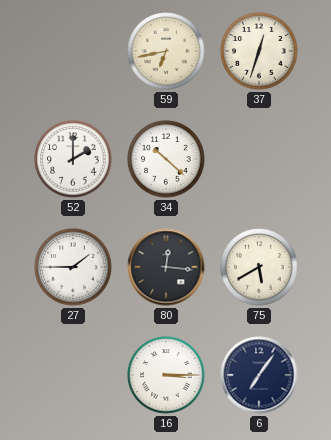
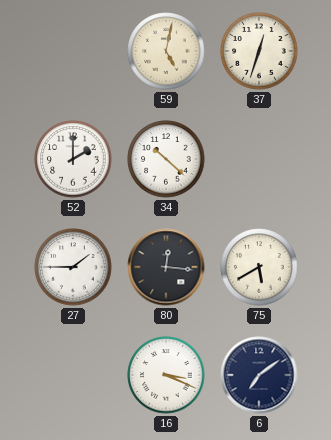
59: 6:43 -> 5:02 (166, 51)
16: 3:15 -> 3:19 (166, 375)
6: 7:06 -> 7:09 (259, 375)
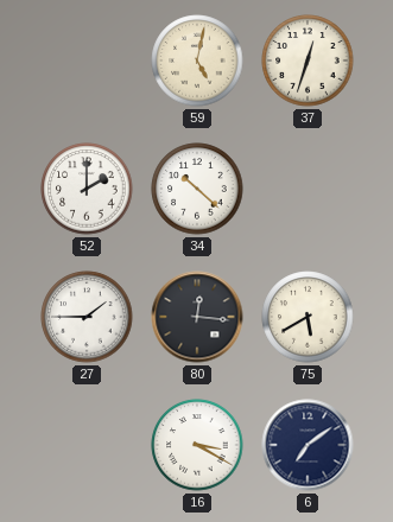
16: 3:19 -> 3:20 (197, 445)
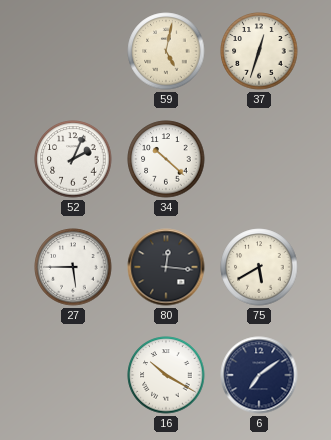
52: 2:00 -> 2:04 (73, 159)
27: 1:45 -> 5:45 (73, 267)
16: 3:20 -> 10:20 (166, 375)
